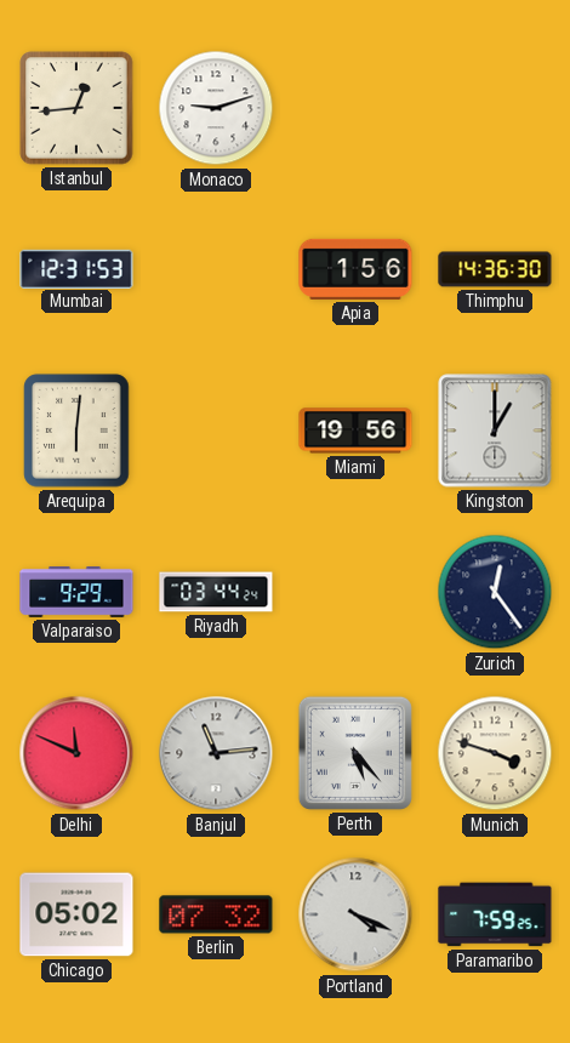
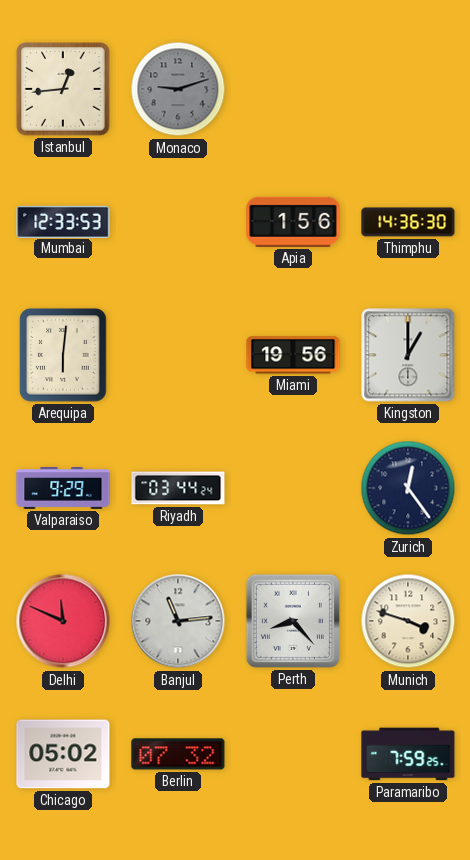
Monaco dial: white -> grey (178, 89)
Mumbai: 12:31 -> 12:33 (63, 221)
Perth: 5:23 -> 8:23 (293, 621)
Portland: 4:19 -> none (355, 914)
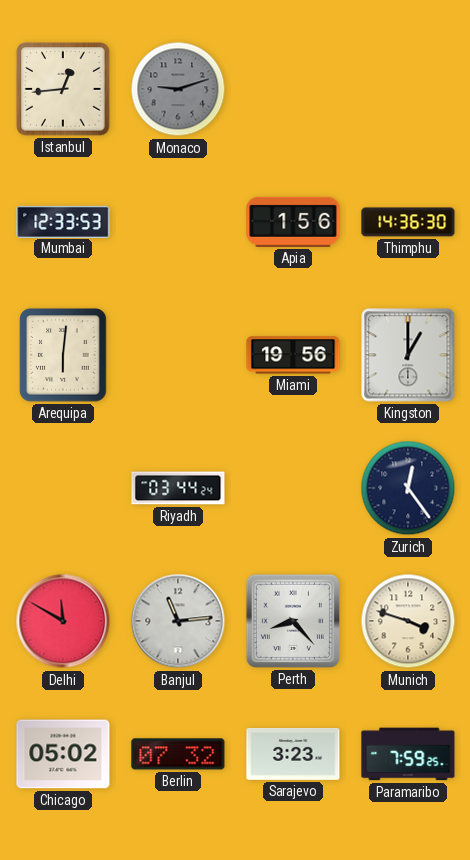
Valparaiso: 9:29 -> none (63, 489)
Delhi: 11:49 -> 11:50 (63, 621)
Sarajevo: none -> 3:23 (293, 754)
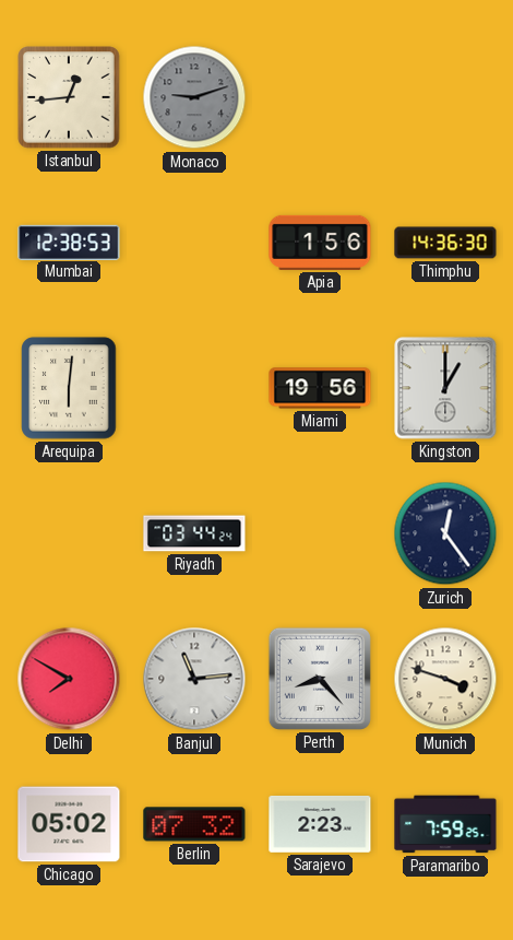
Mumbai: 12:33 -> 12:38 (69, 242)
Delhi: 11:50 -> 7:50 (69, 679)
Sarajevo: 3:23 -> 2:23 (320, 824)
